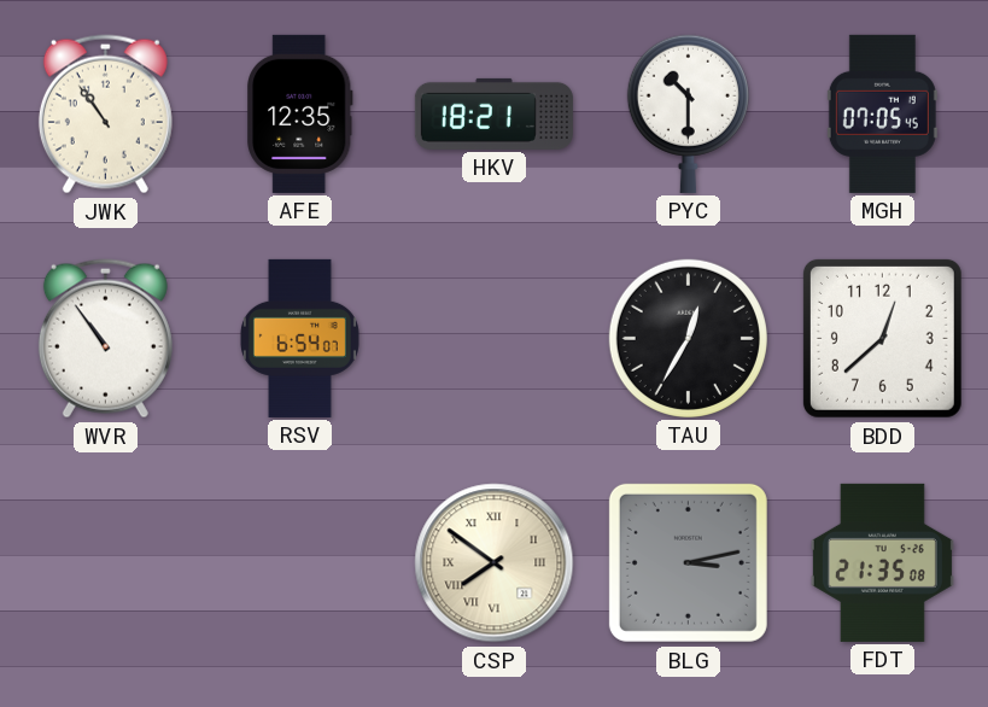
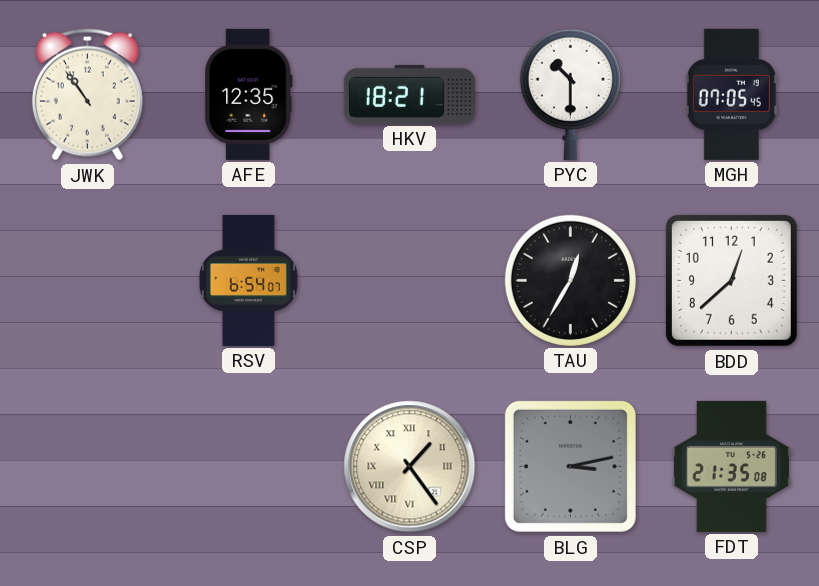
WVR: 10:54 -> none (105, 339)
CSP: 7:51 -> 1:24 (410, 467)
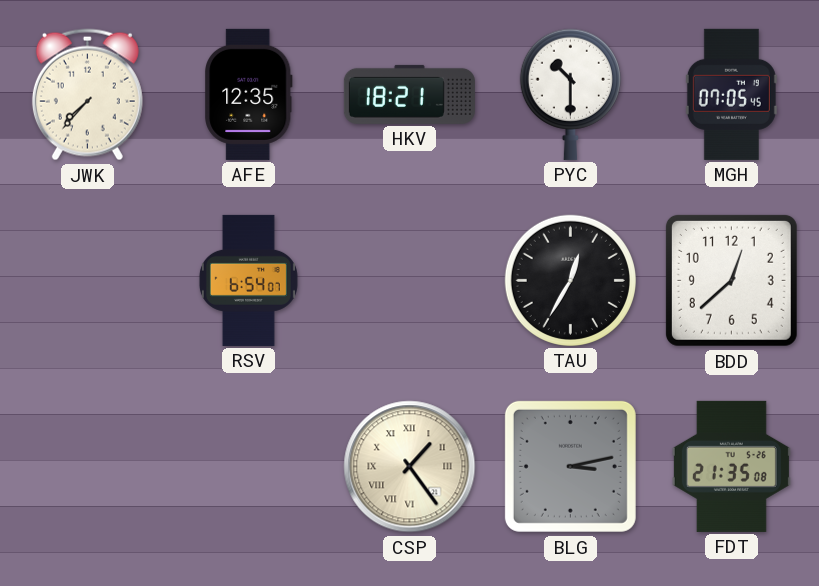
JWK: 10:54 -> 7:37 (87, 95)
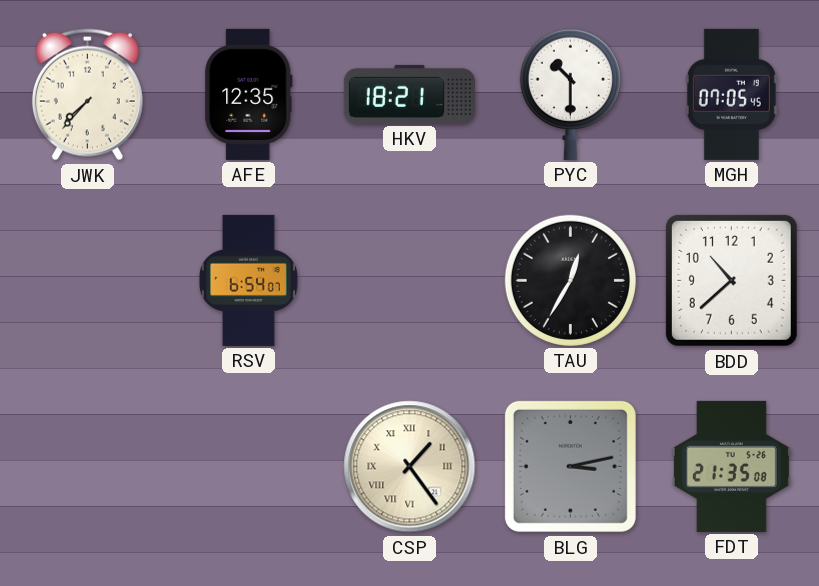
BDD: 12:38 -> 10:38 (731, 280)
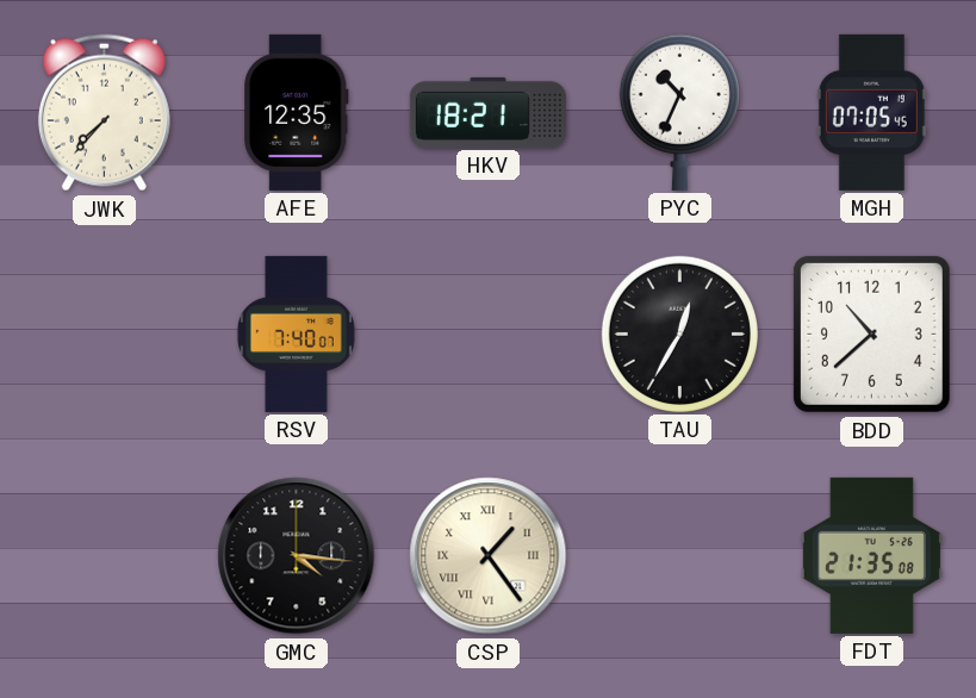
PYC: 10:30 -> 10:34 (679, 112)
RSV: 6:54 -> 7:40 (296, 334)
GMC: none -> 4:16 (297, 556)
BLG: 3:13 -> none (570, 466)
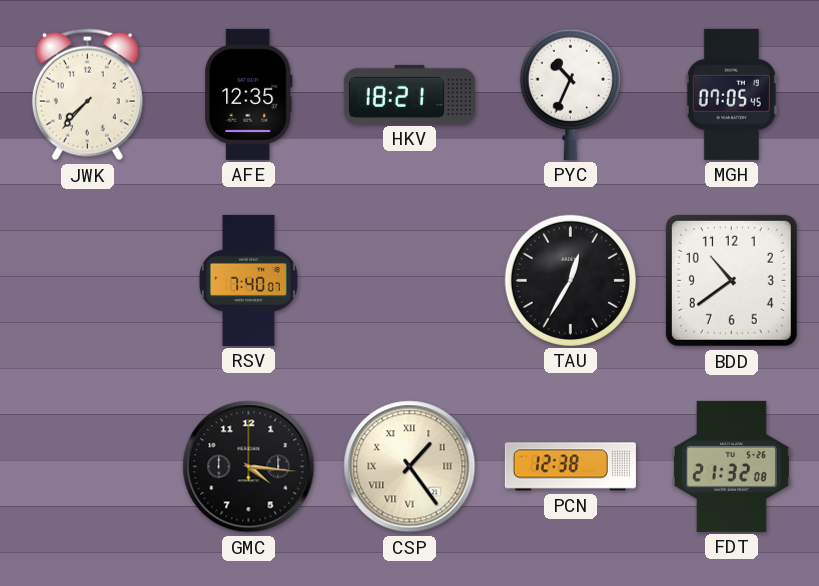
BDD: 10:38 -> 10:39 (731, 280)
PCN: none -> 12:38 (570, 467)
FDT: 21:35 -> 21:32 (731, 466)
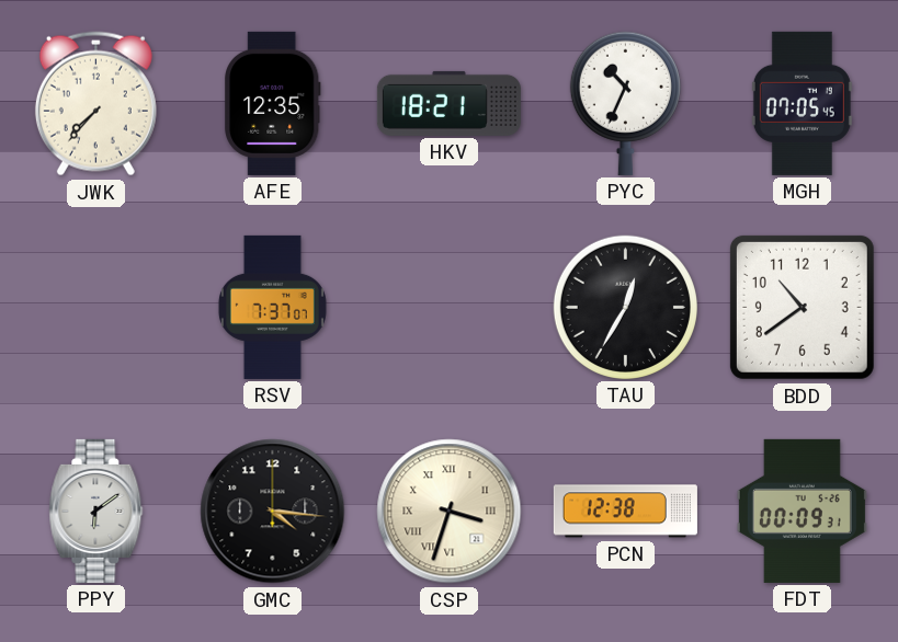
RSV: 7:40 -> 7:37 (272, 307)
PPY: none -> 6:09 (96, 511)
CSP: 1:24 -> 3:33 (450, 512)
FDT: 21:32 -> 00:09 (802, 511)
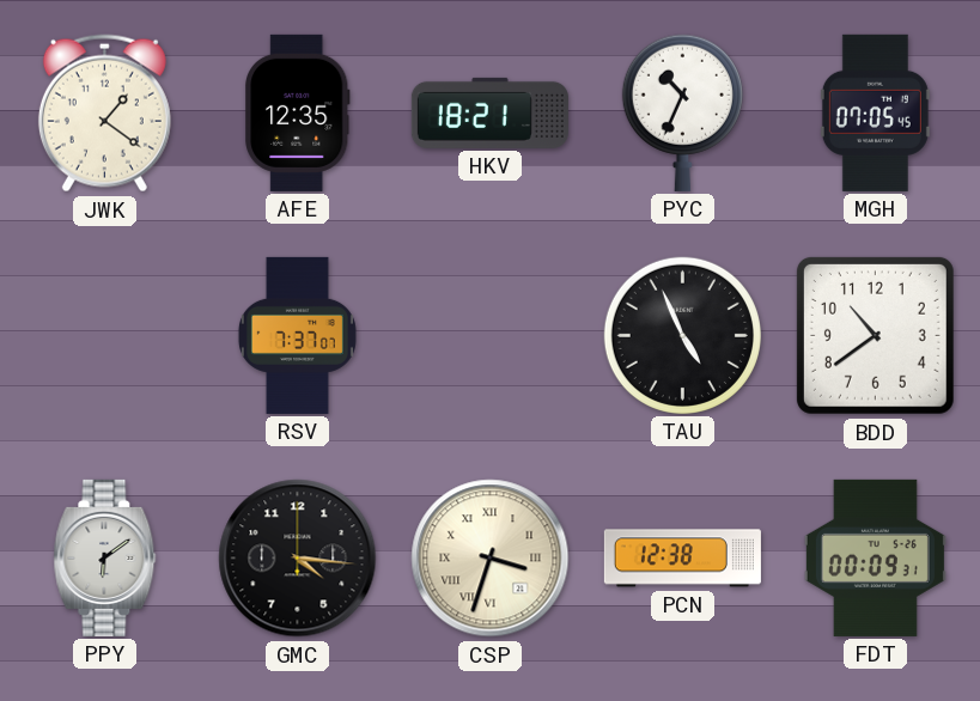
JWK: 7:37 -> 1:21 (104, 114)
TAU: 12:35 -> 4:56 (682, 335)
